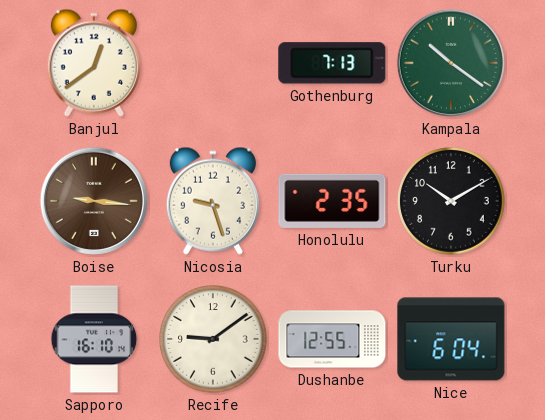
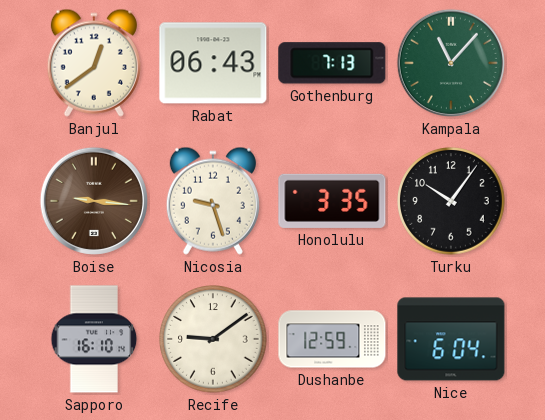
Rabat: none -> 06:43 (213, 63)
Kampala: 10:21 -> 11:07 (451, 63)
Honolulu: 2:35 -> 3:35 (332, 201)
Turku: 10:10 -> 10:06 (451, 201)
Dushanbe: 12:55 -> 12:59 (332, 339)
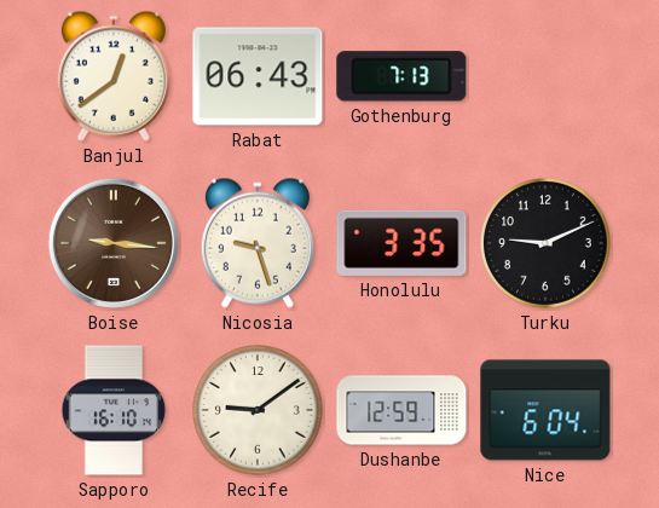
Kampala: 11:07 -> none (451, 63)
Turku: 10:06 -> 9:11 (545, 243)
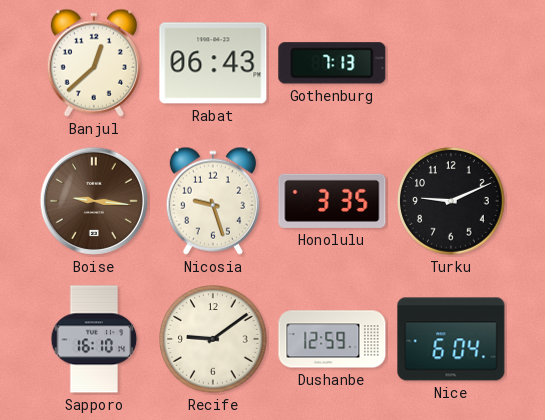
Banjul: 12:39 -> 12:38 (94, 63)
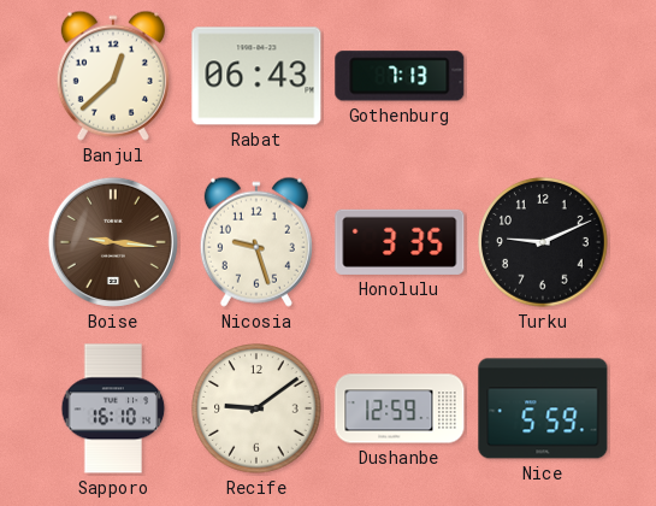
Nice: 6:04 -> 5:59 (543, 408)
